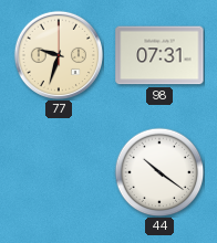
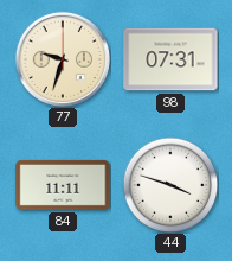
84: none -> 11:11 (63, 185)
44: 10:21 -> 3:48 (170, 185)
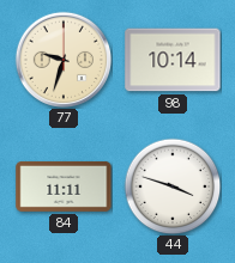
98: 07:31 -> 10:14 (173, 60)
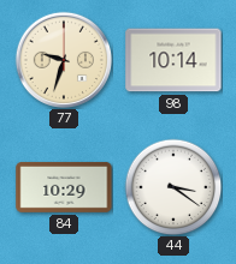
84: 11:11 -> 10:29 (64, 187)
44: 3:48 -> 3:21 (173, 187)
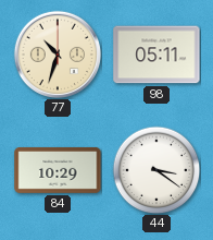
77: 9:33 -> 10:33 (57, 53)
98: 10:14 -> 05:11 (156, 55)
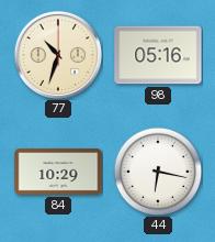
98: 05:11 -> 05:16 (158, 55)
44: 3:21 -> 6:17 (158, 172)
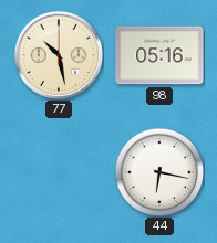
77: 10:33 -> 10:28 (58, 54)
84: 10:29 -> none (58, 172)
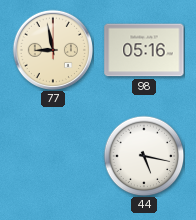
77: 10:28 -> 8:58 (52, 49)
44: 6:17 -> 5:17 (144, 156)
